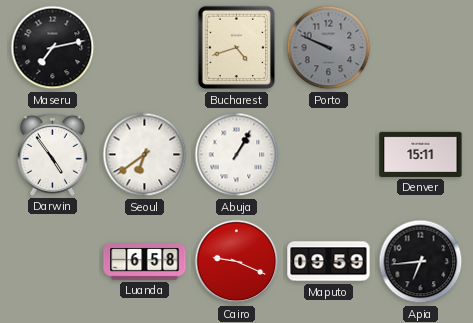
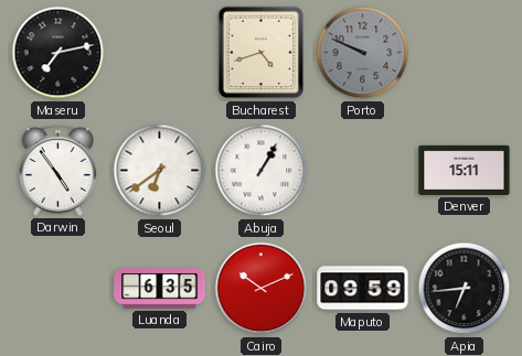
Luanda: 6:58 -> 6:35 (160, 289)
Cairo: 9:19 -> 10:11 (262, 289)
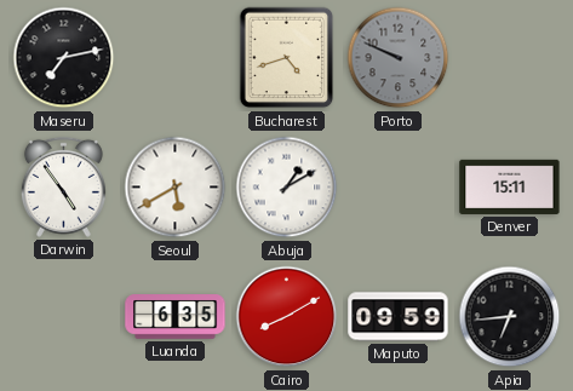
Seoul: 6:39 -> 5:40 (176, 188)
Abuja: 1:05 -> 1:10 (287, 188)
Cairo: 10:11 -> 8:10 (287, 317)
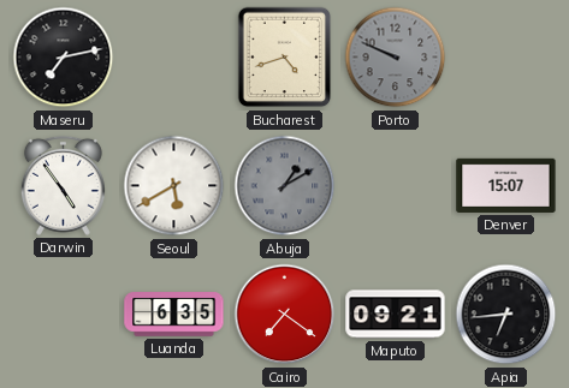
Abuja dial: white -> grey (285, 186)
Denver: 15:11 -> 15:07 (506, 185)
Cairo: 8:10 -> 7:21 (285, 315)
Maputo: 09:59 -> 09:21 (396, 315)
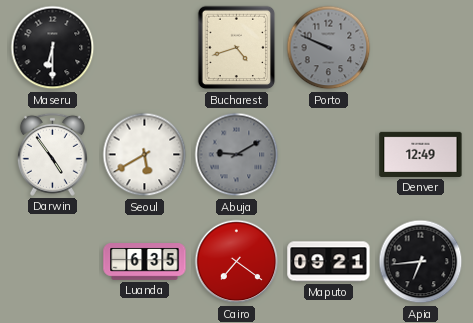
Maseru: 7:13 -> 6:30 (53, 48)
Abuja: 1:10 -> 9:10 (237, 155)
Denver: 15:07 -> 12:49 (421, 154)
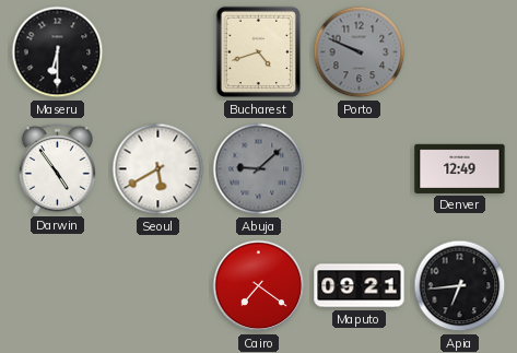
Abuja: 9:10 -> 9:08 (259, 169)
Luanda: 6:35 -> none (145, 262)
